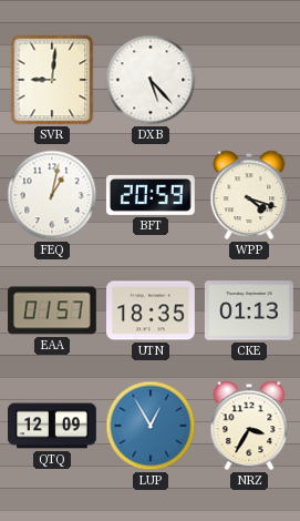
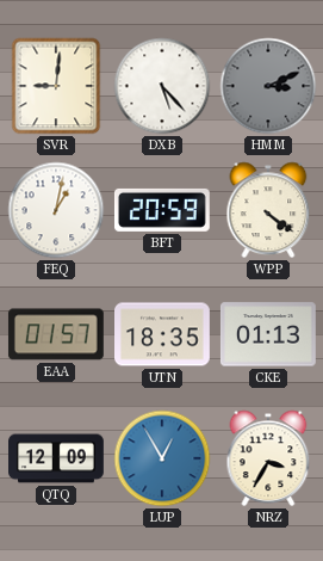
HMM: none -> 3:11 (268, 86)
WPP: 4:18 -> 4:21 (268, 210)
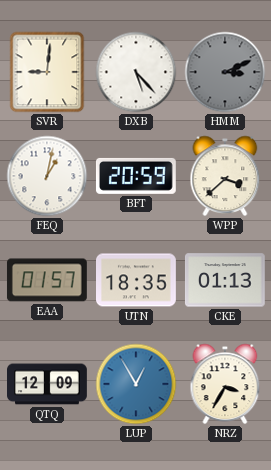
WPP: 4:21 -> 3:38 (225, 176)
